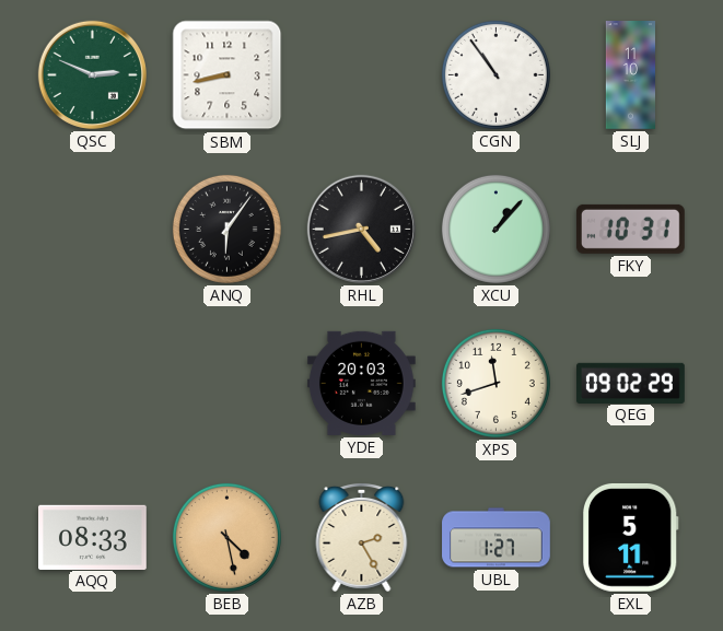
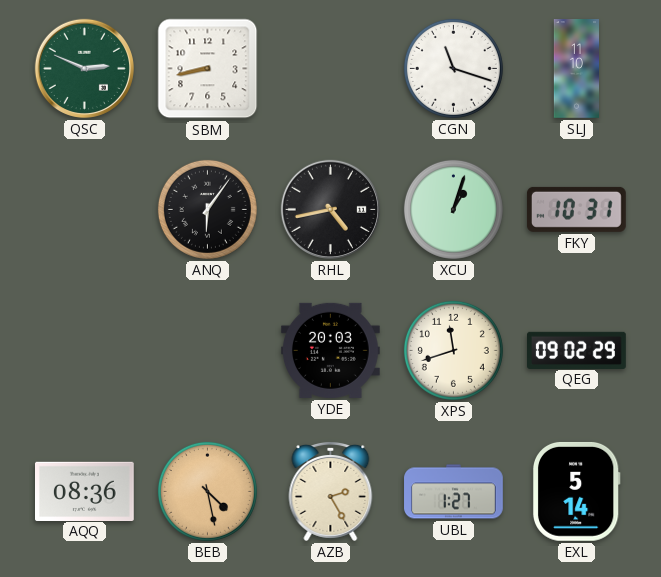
CGN: 10:54 -> 11:18 (453, 68)
XCU: 1:07 -> 1:03 (453, 209)
AQQ: 08:33 -> 08:36 (85, 491)
EXL: 5:11 -> 5:14 (576, 491)
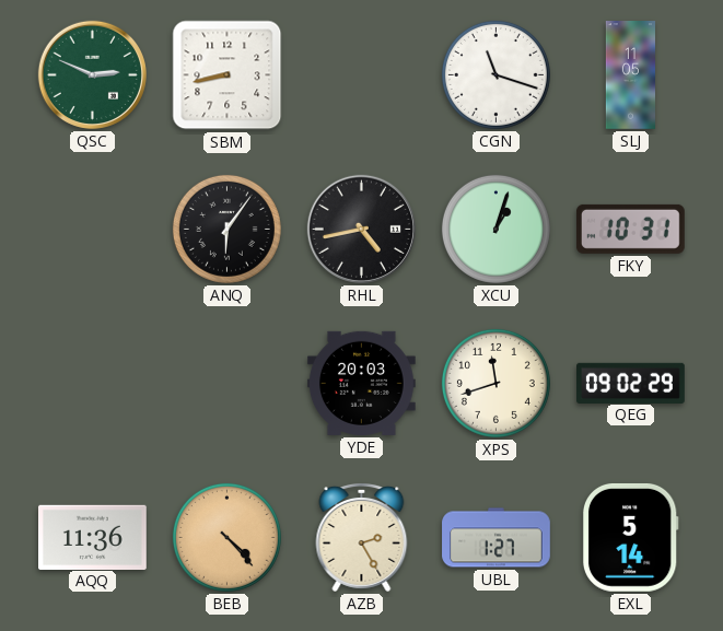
SLJ: 11:10 -> 11:05 (631, 75)
AQQ: 08:36 -> 11:36 (93, 537)
BEB: 4:28 -> 4:23 (226, 537)
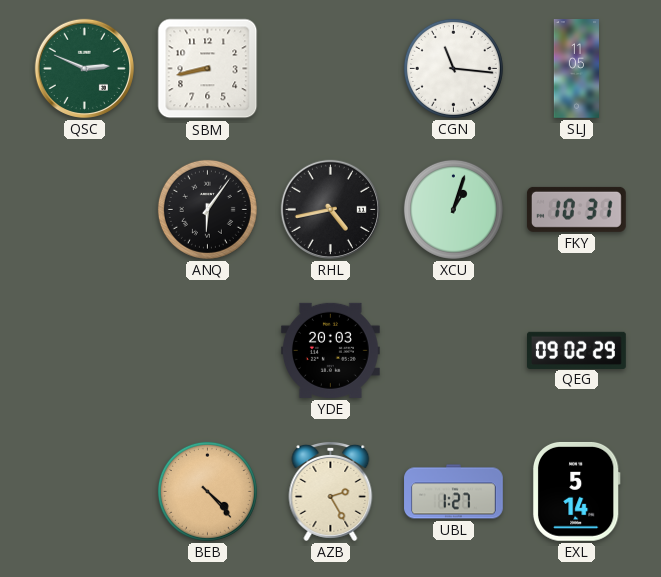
CGN: 11:18 -> 11:16 (453, 68)
XPS: 11:42 -> none (495, 383)
AQQ: 11:36 -> none (93, 537)
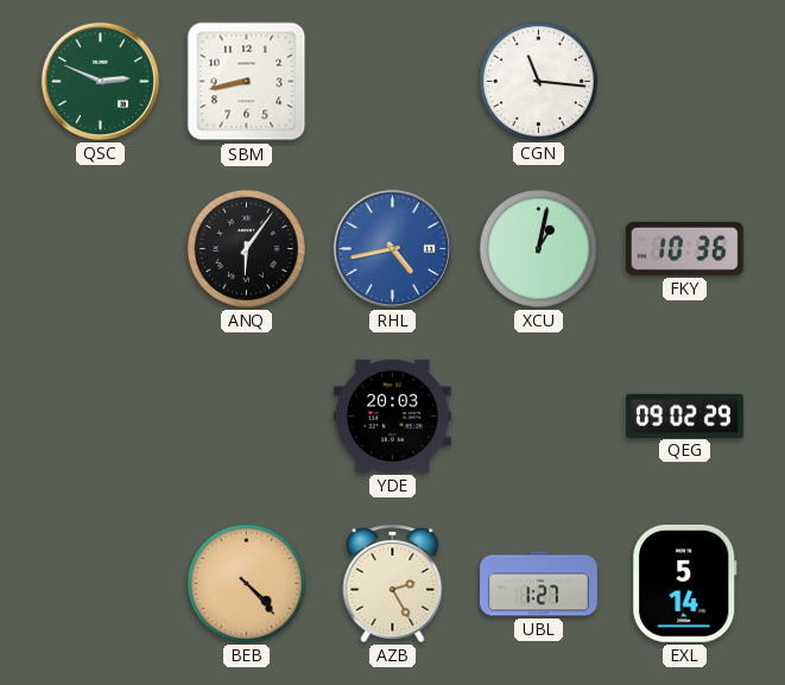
SLJ: 11:05 -> none (577, 69)
RHL dial: black -> blue (392, 248)
XCU: 1:03 -> 1:02 (538, 248)
FKY: 10:31 -> 10:36 (684, 248)
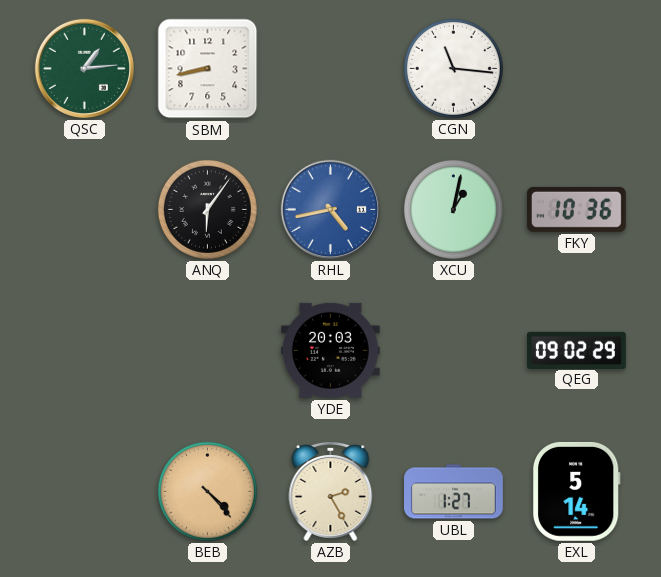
QSC: 2:49 -> 1:14 (84, 68)
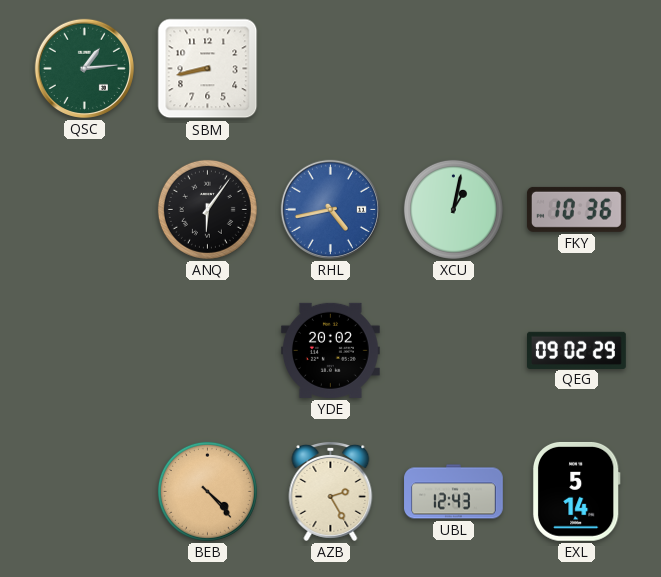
CGN: 11:16 -> none (453, 68)
YDE: 20:03 -> 20:02 (331, 350)
UBL: 1:27 -> 12:43 (454, 492)
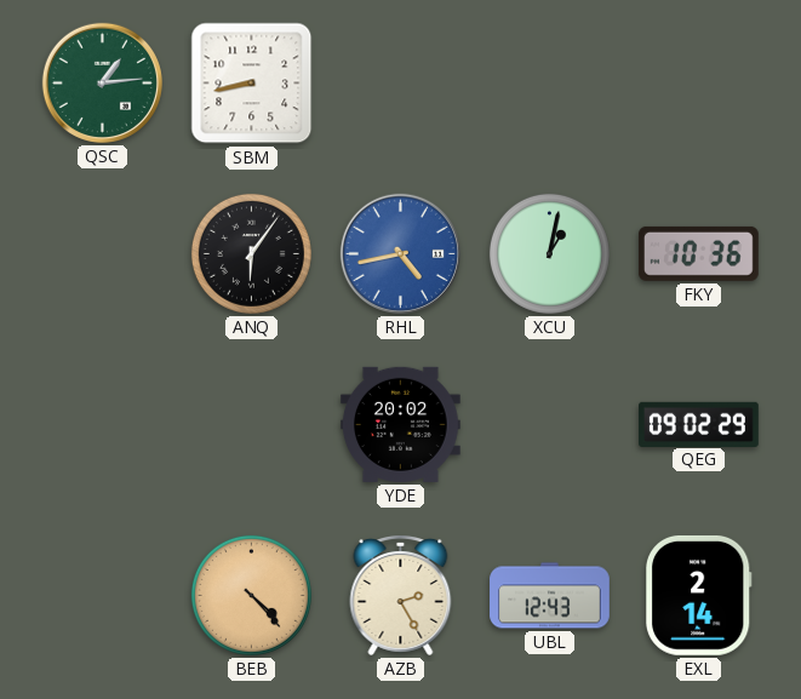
EXL: 5:14 -> 2:14 (698, 595)
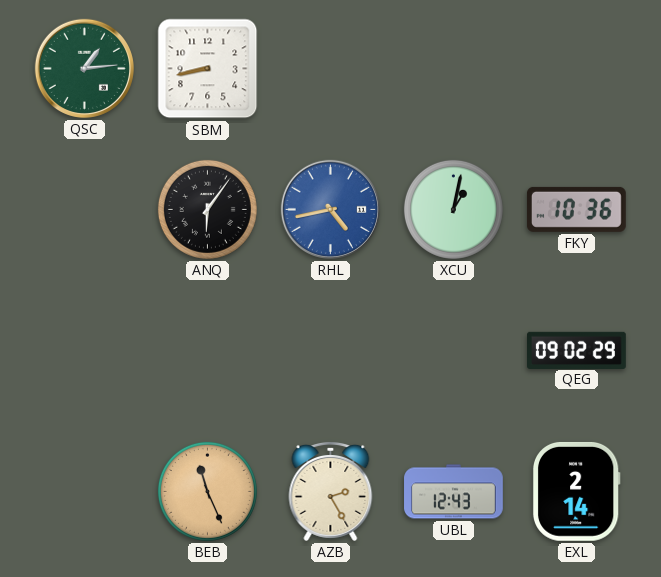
YDE: 20:02 -> none (401, 424)
BEB: 4:23 -> 11:26 (207, 491)
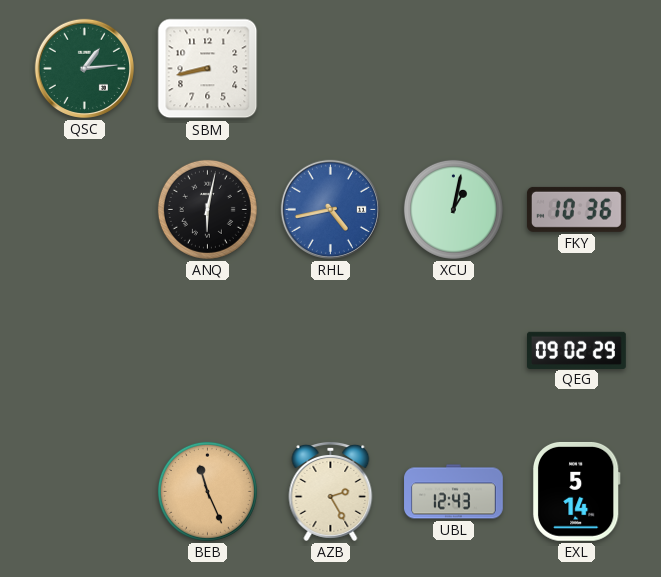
ANQ: 6:06 -> 6:02 (207, 209)
EXL: 2:14 -> 5:14 (576, 491)
